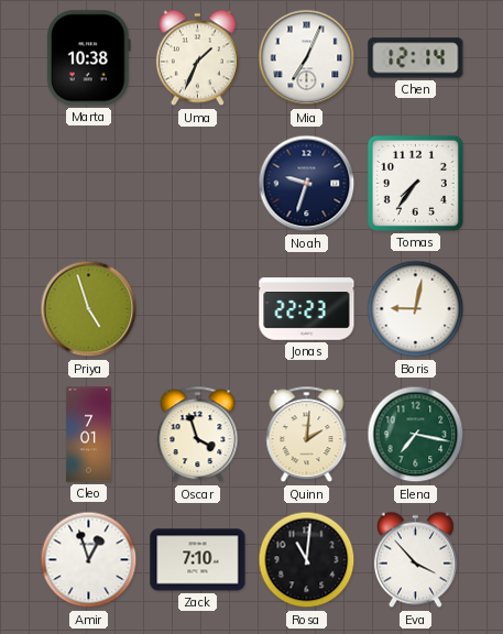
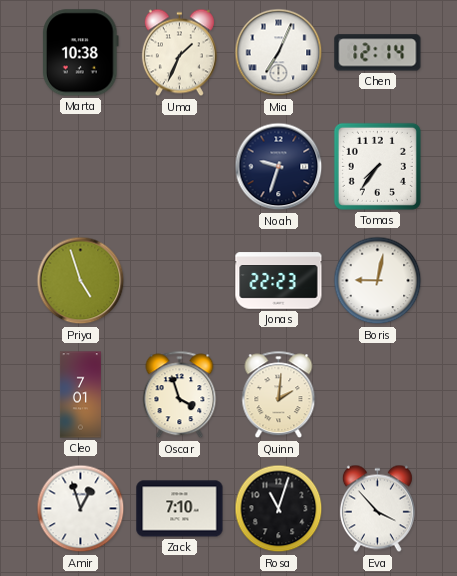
Elena: 7:17 -> none (416, 435)
Rosa: 11:01 -> 11:03 (279, 509)
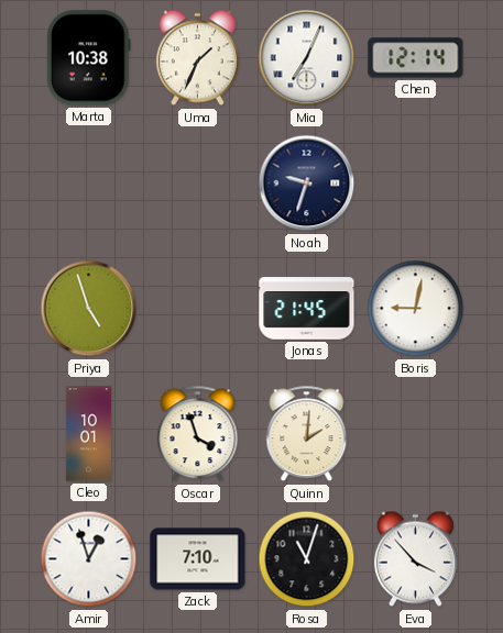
Tomas: 7:36 -> none (377, 166)
Jonas: 22:23 -> 21:45 (307, 309)
Cleo: 7:01 -> 10:01 (88, 434)
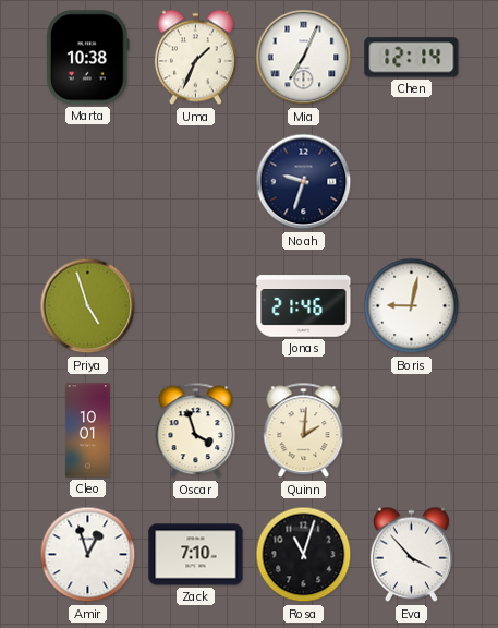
Jonas: 21:45 -> 21:46 (304, 306)
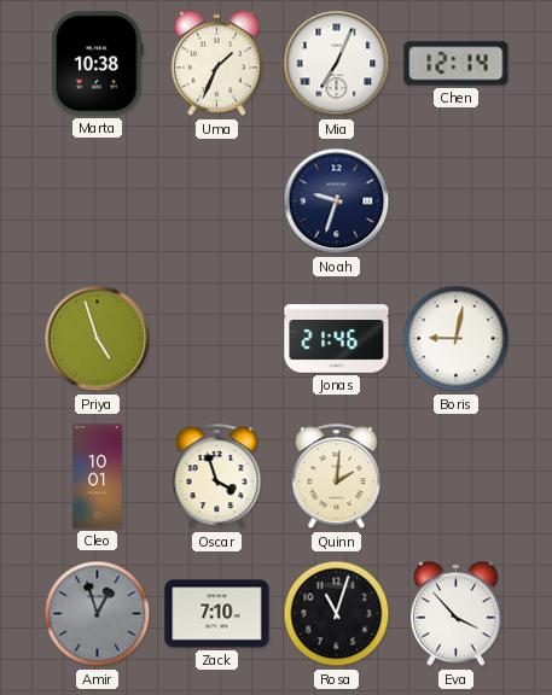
Amir dial: white -> grey (98, 614)
